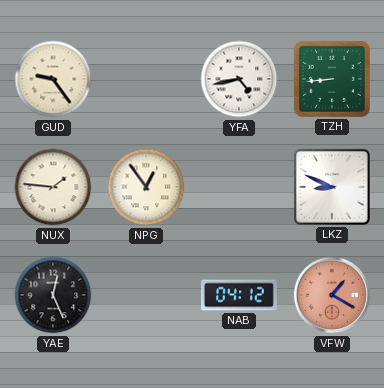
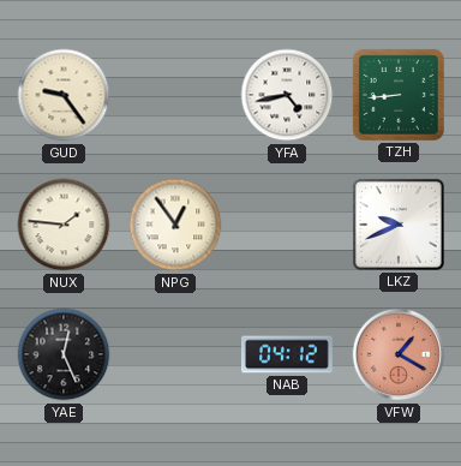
LKZ: 8:49 -> 9:41 (399, 225)
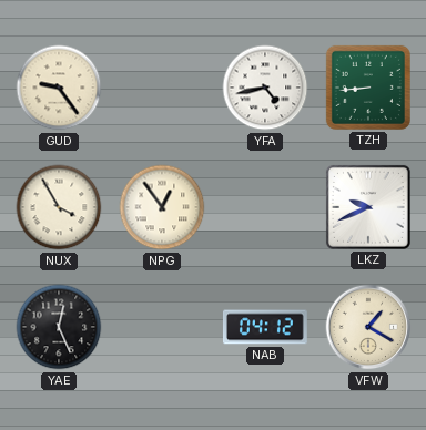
NUX: 1:46 -> 3:55 (59, 207)
VFW dial: salmon -> cream (368, 327)
